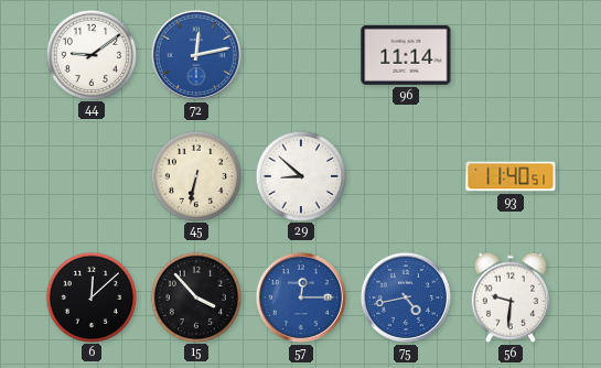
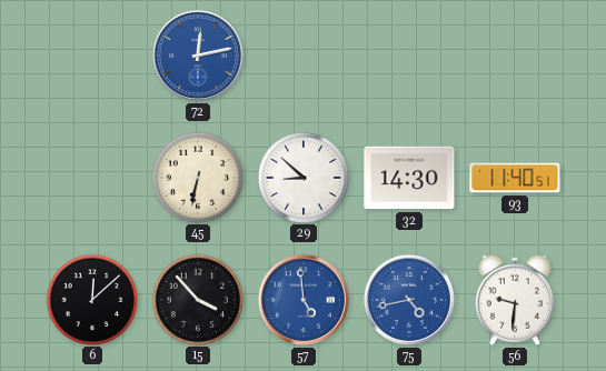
44: 9:09 -> none (90, 54)
96: 11:14 -> none (406, 55)
32: none -> 14:30 (409, 178)
57: 12:15 -> 4:59 (304, 300)
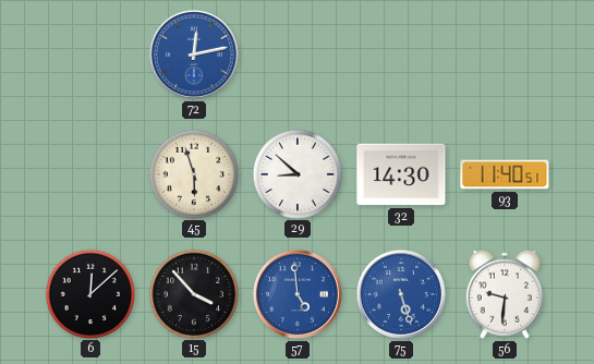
45: 6:32 -> 5:57 (193, 173)
75: 4:43 -> 5:27 (401, 294)
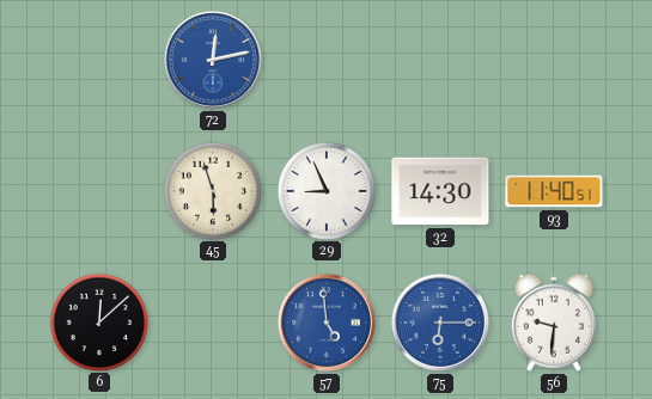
29: 8:52 -> 8:56 (325, 190)
15: 3:53 -> none (193, 293)
75: 5:27 -> 6:15 (440, 323)
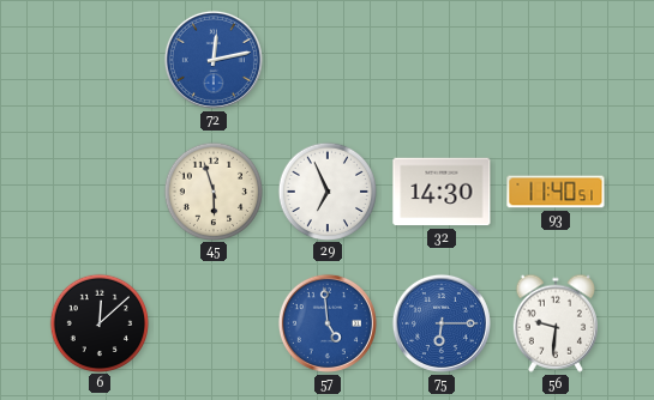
29: 8:56 -> 6:56 (326, 190)
